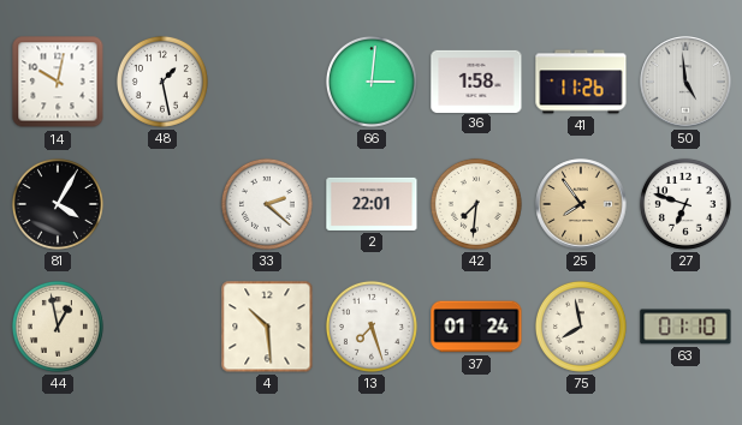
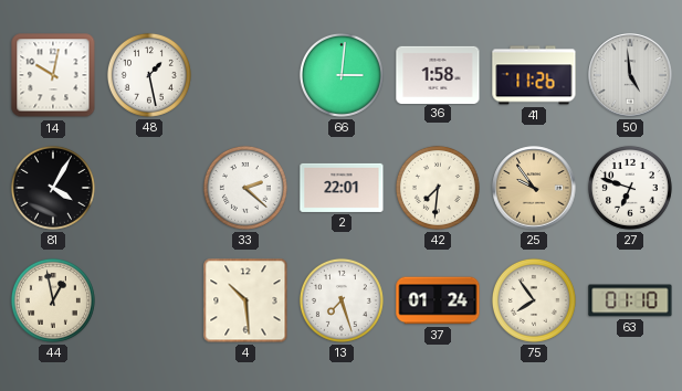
25: 7:54 -> 9:54 (534, 188)
75: 7:58 -> 7:54 (534, 300)
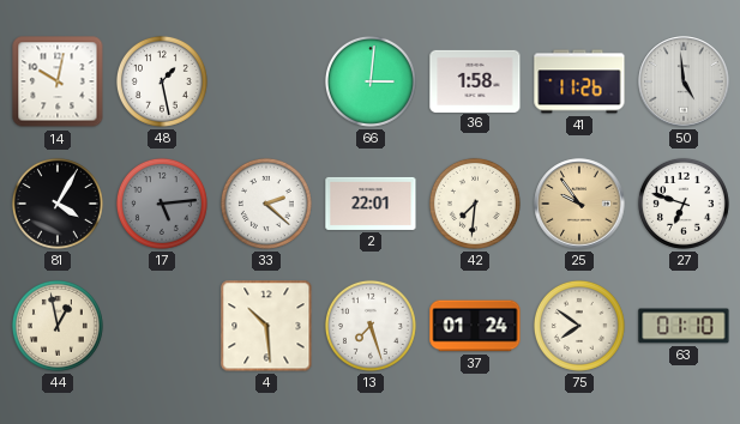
17: none -> 5:14 (162, 204)
75: 7:54 -> 7:51 (579, 326)
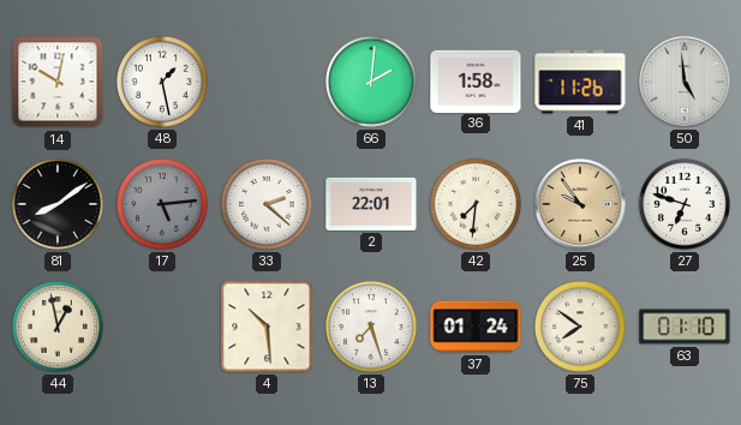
66: 3:01 -> 2:01 (371, 82)
81: 4:05 -> 8:09 (58, 204)
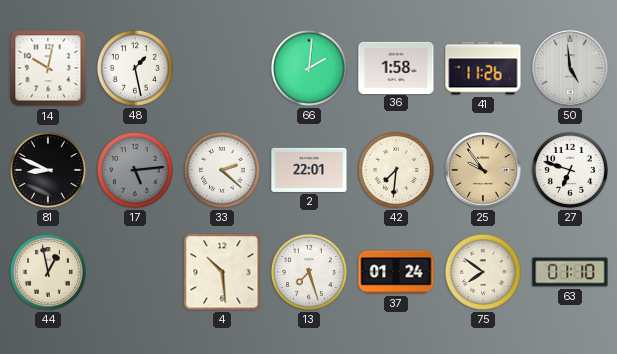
81: 8:09 -> 8:49 (48, 170)
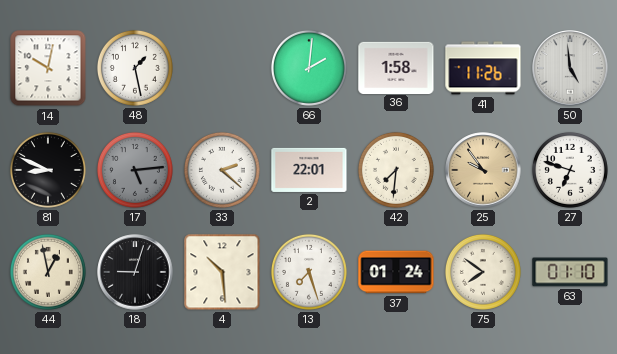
18: none -> 9:03 (135, 272)
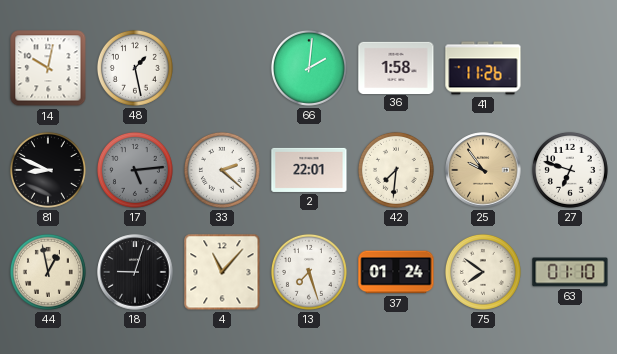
50: 4:59 -> none (570, 68)
4: 10:29 -> 11:07 (222, 272)
